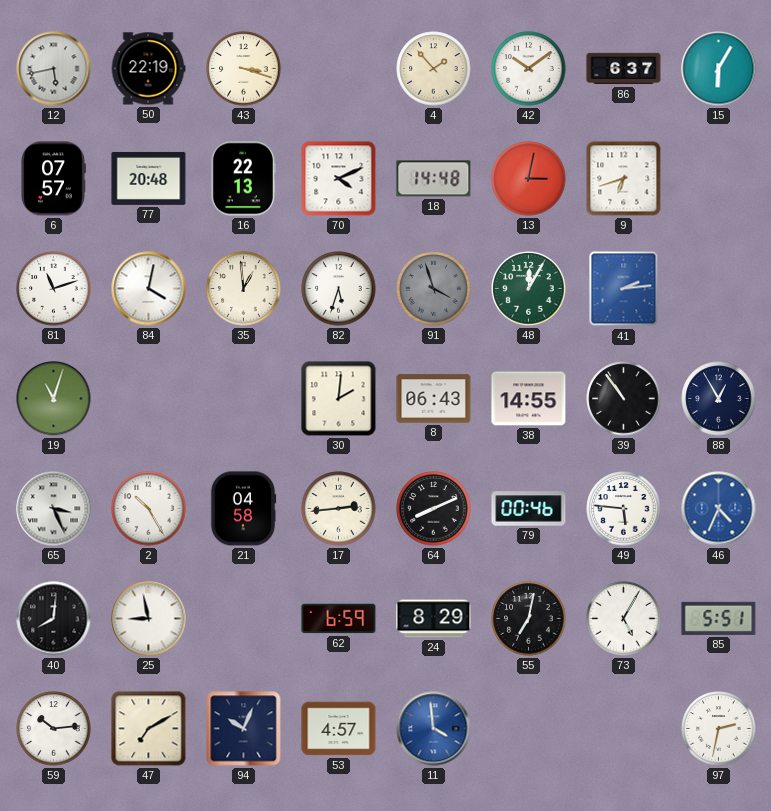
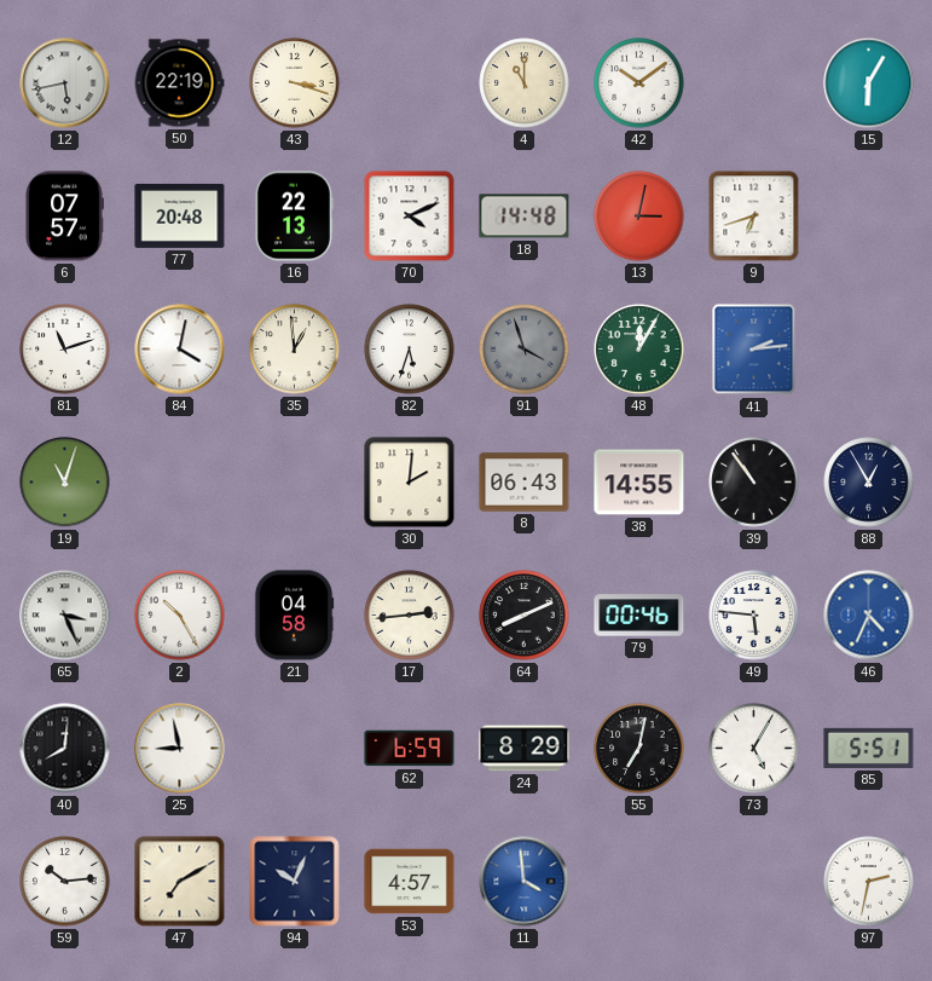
4: 1:53 -> 11:00 (525, 83)
86: 6:37 -> none (624, 69)
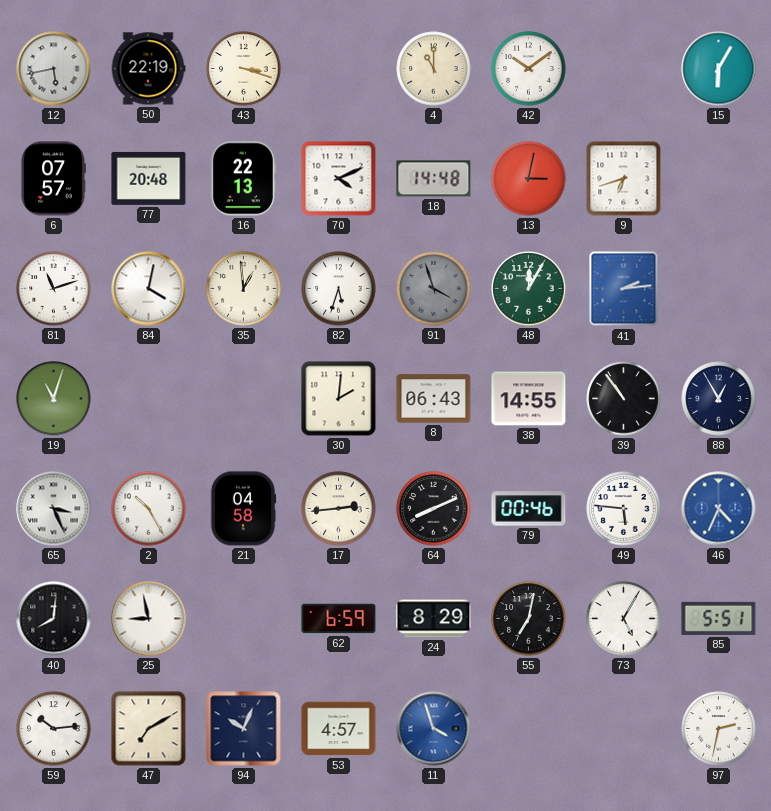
11: 3:59 -> 3:57 (434, 729)
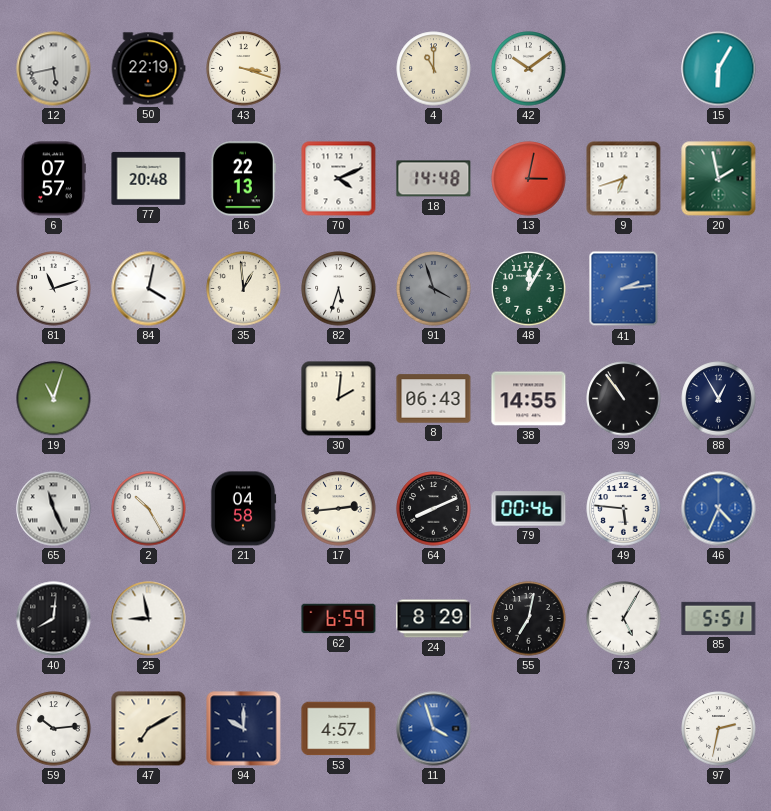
20: none -> 1:58 (719, 179)
65: 3:26 -> 11:26 (54, 509)
94: 10:04 -> 10:00 (244, 729)
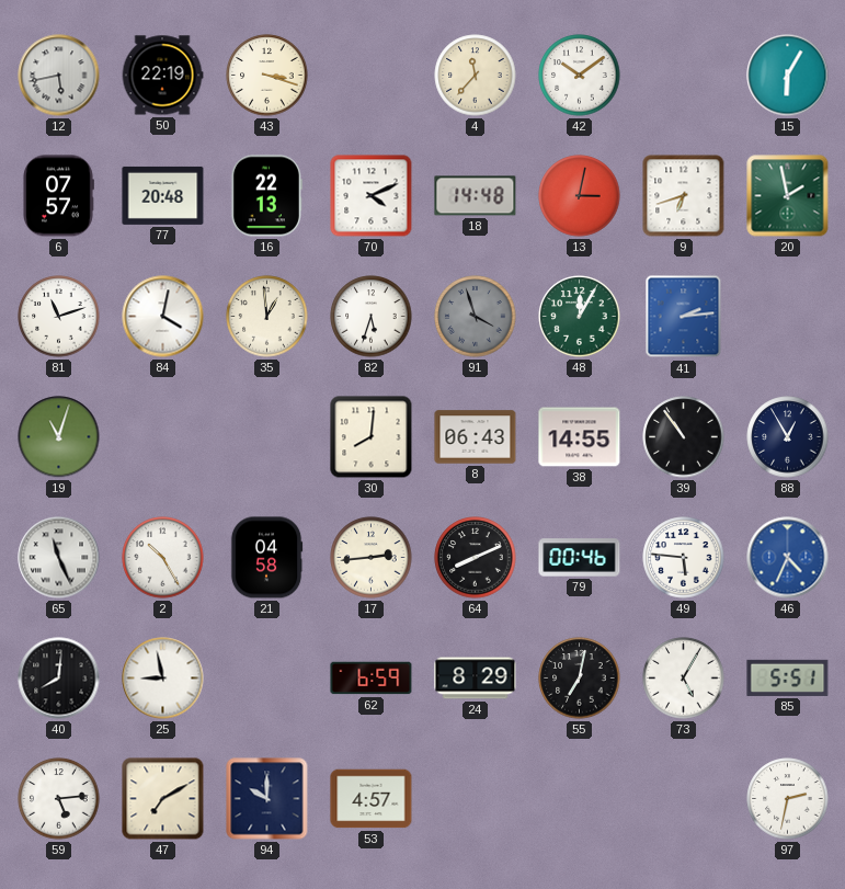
4: 11:00 -> 11:37 (476, 76)
30: 2:01 -> 8:01 (372, 437)
59: 10:14 -> 5:14 (59, 799)
11: 3:57 -> none (434, 729)
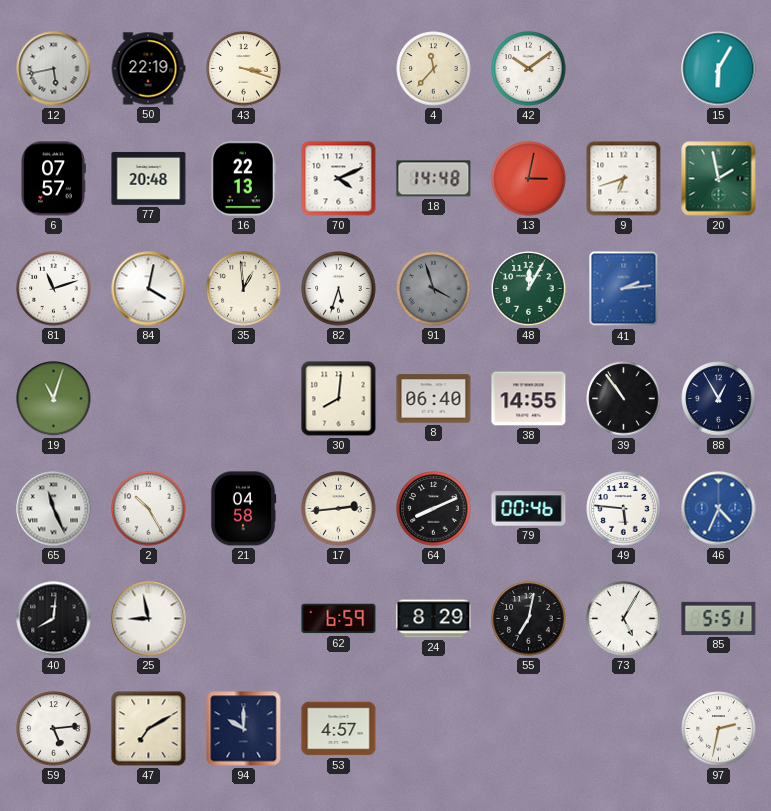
8: 06:43 -> 06:40 (434, 399)
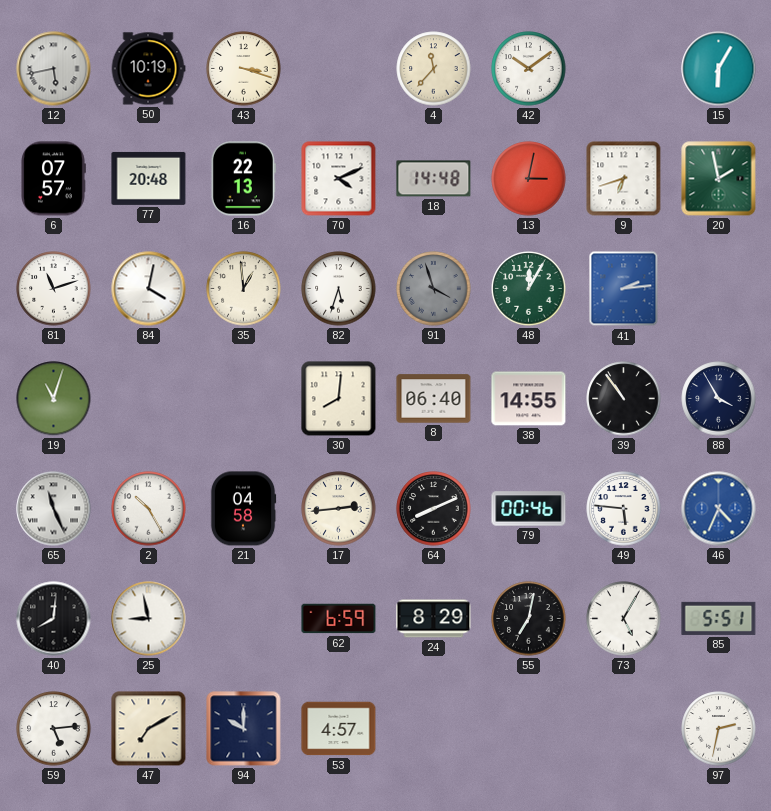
50: 22:19 -> 10:19 (148, 69)
88: 12:55 -> 3:55 (719, 399)
